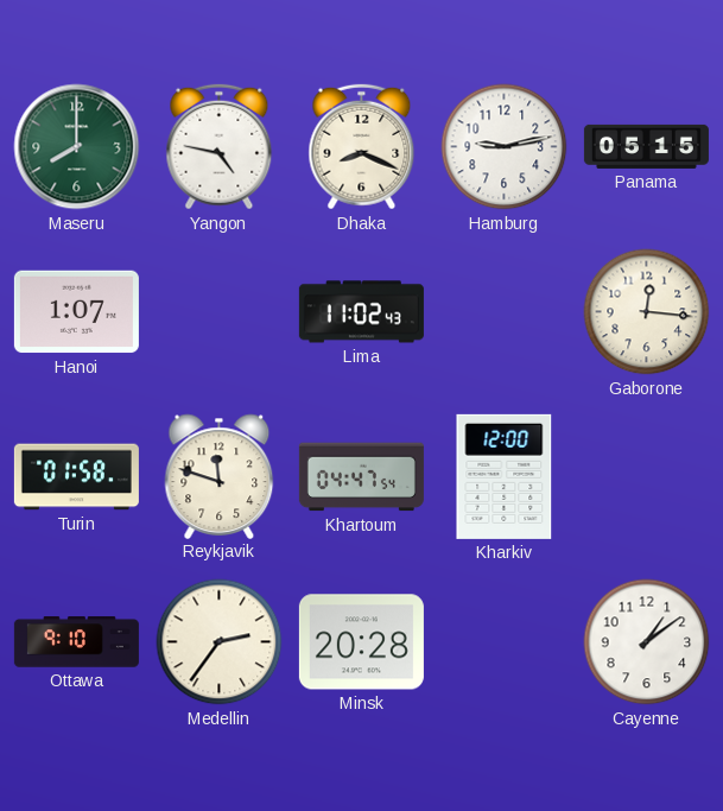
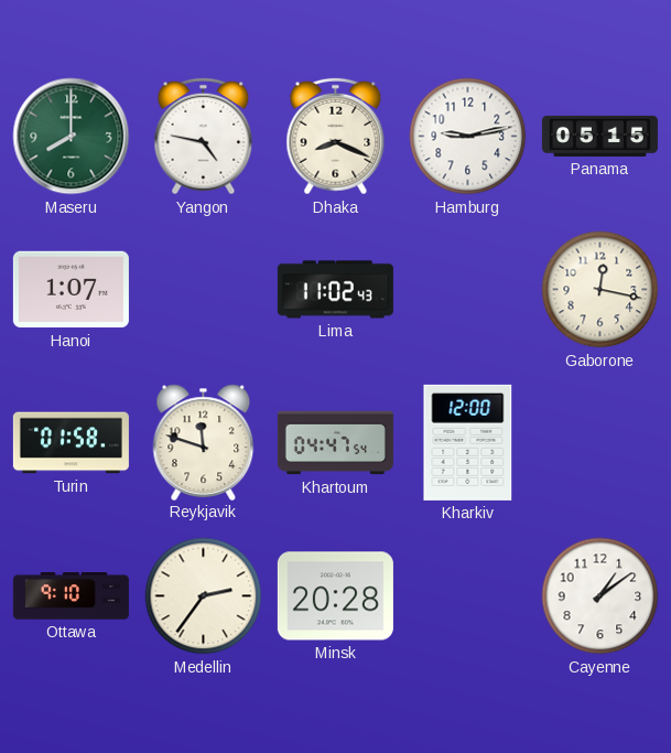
Gaborone: 12:16 -> 12:17 (600, 290)
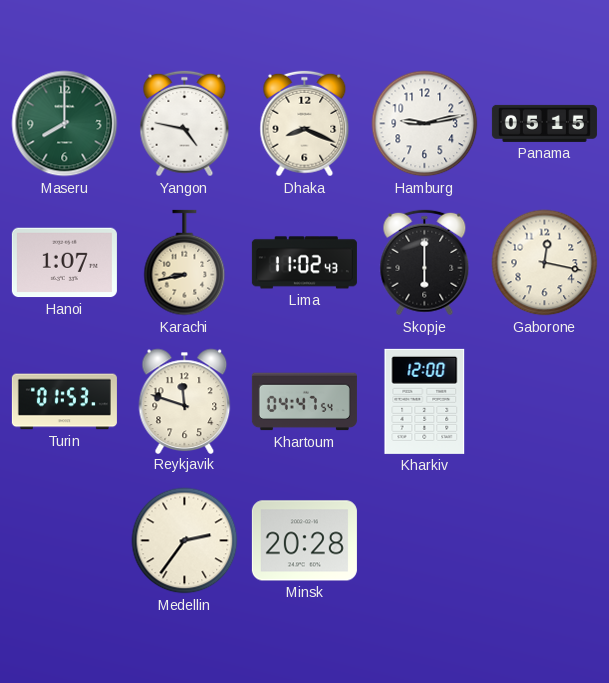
Karachi: none -> 8:43 (185, 263)
Skopje: none -> 6:00 (425, 263)
Turin: 01:58 -> 01:53 (64, 402)
Ottawa: 9:10 -> none (71, 596)
Cayenne: 1:09 -> none (600, 596)
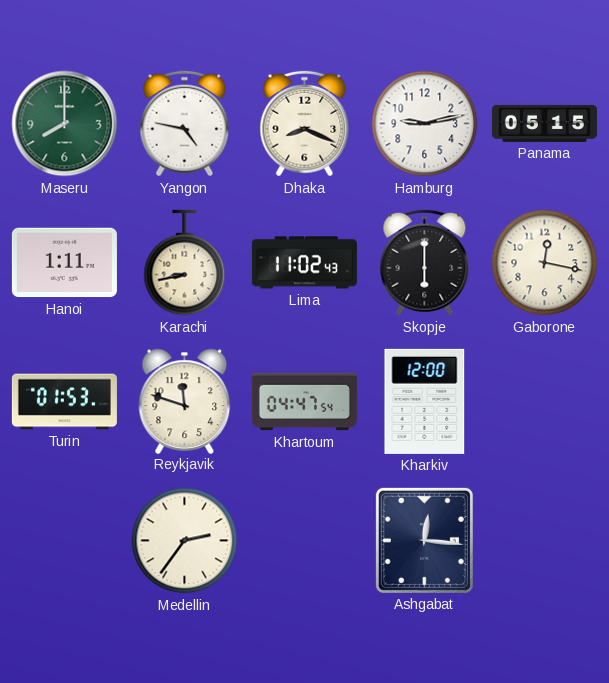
Hanoi: 1:07 -> 1:11 (64, 263)
Minsk: 20:28 -> none (304, 541)
Ashgabat: none -> 12:16 (424, 540)
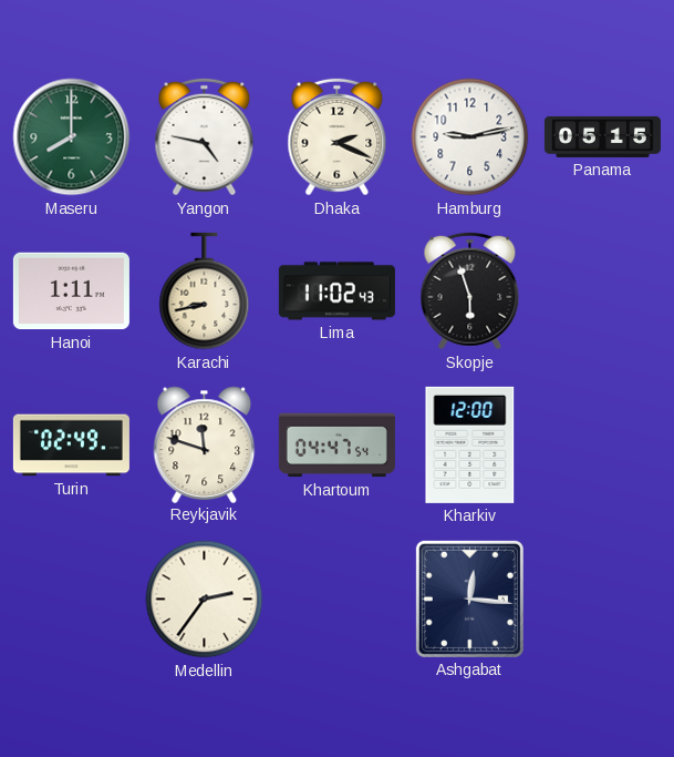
Dhaka: 8:19 -> 2:19 (338, 137)
Skopje: 6:00 -> 5:57 (470, 291)
Gaborone: 12:17 -> none (545, 263)
Turin: 01:53 -> 02:49 (71, 446)
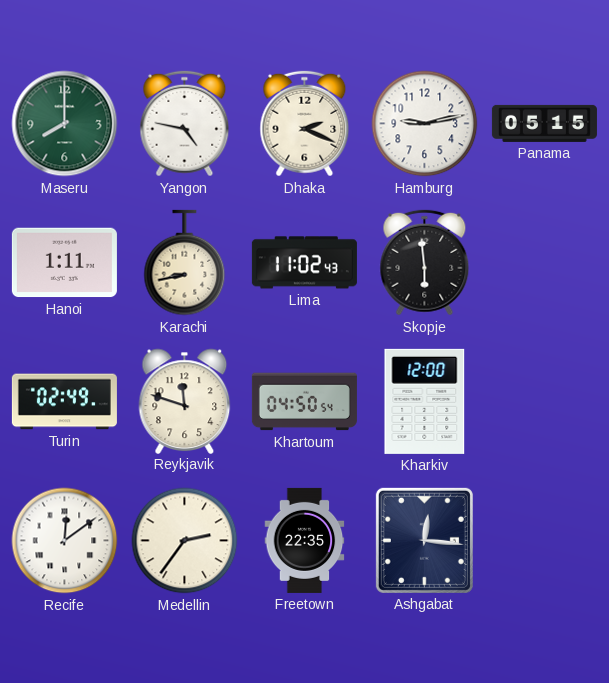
Skopje: 5:57 -> 5:59 (425, 263)
Khartoum: 04:47 -> 04:50 (304, 402)
Recife: none -> 12:09 (65, 541)
Freetown: none -> 22:35 (305, 540)
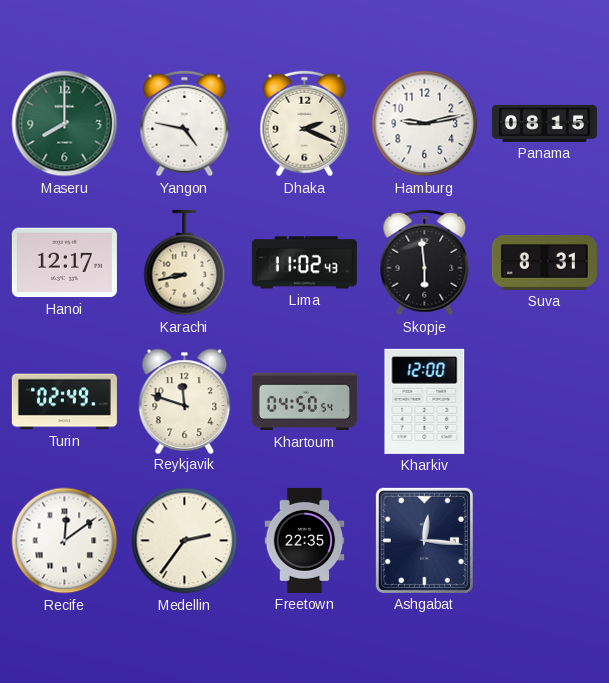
Panama: 05:15 -> 08:15 (544, 123)
Hanoi: 1:11 -> 12:17 (64, 263)
Suva: none -> 8:31 (544, 262)
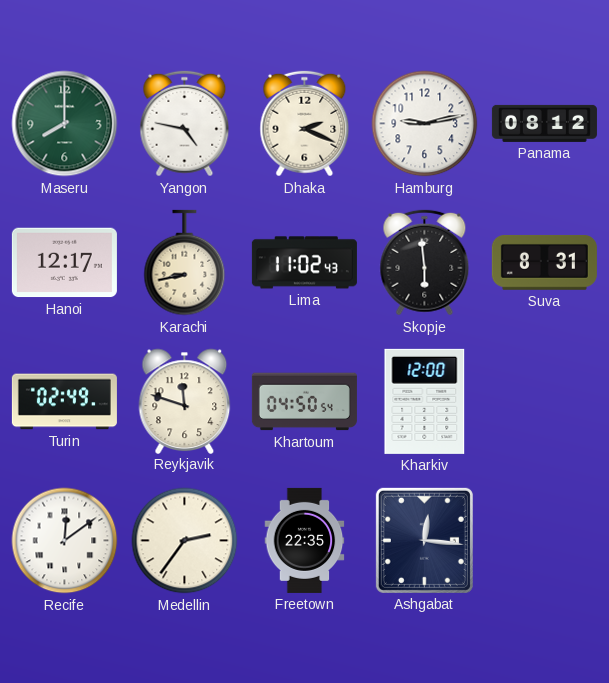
Panama: 08:15 -> 08:12 (544, 123)
